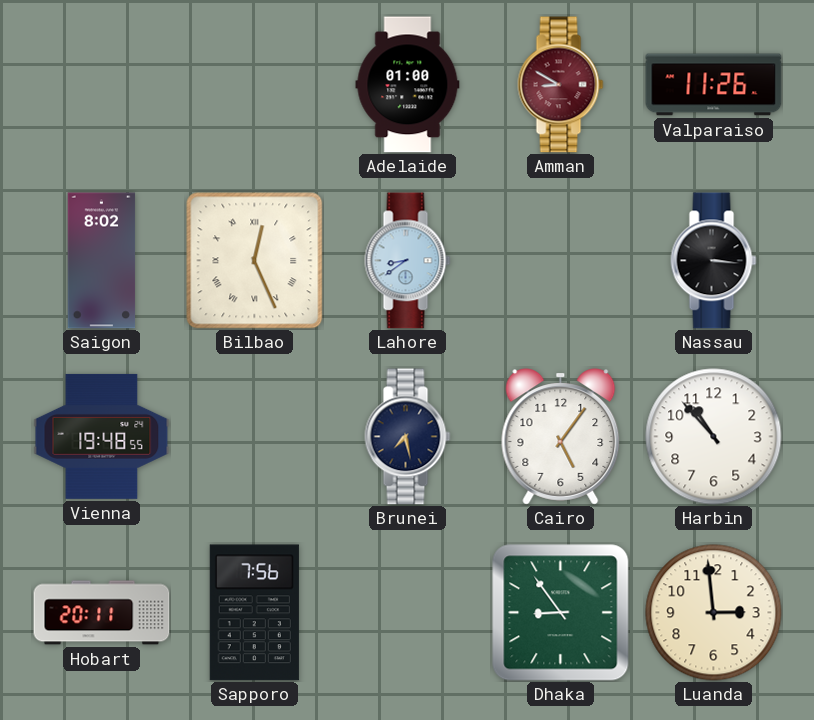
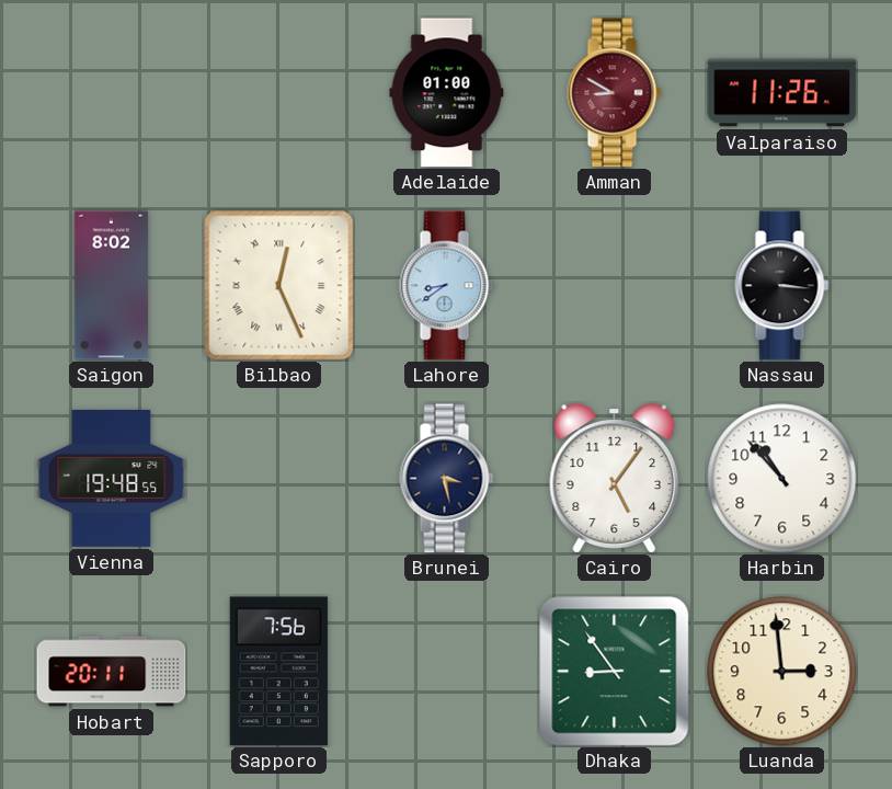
Brunei: 7:28 -> 3:28 (447, 479)
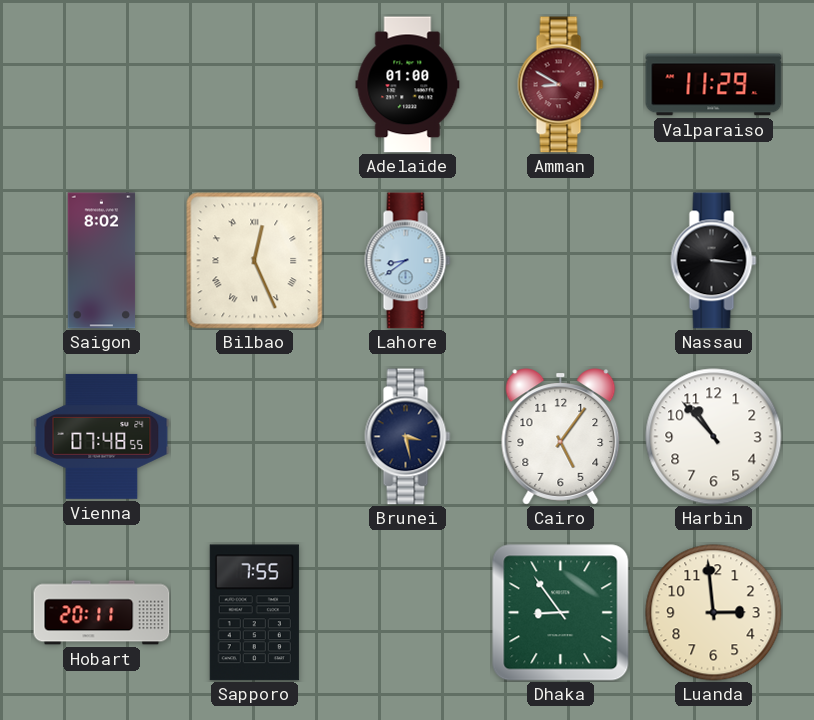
Valparaiso: 11:26 -> 11:29 (714, 85)
Vienna: 19:48 -> 07:48 (102, 436)
Sapporo: 7:56 -> 7:55 (254, 613)
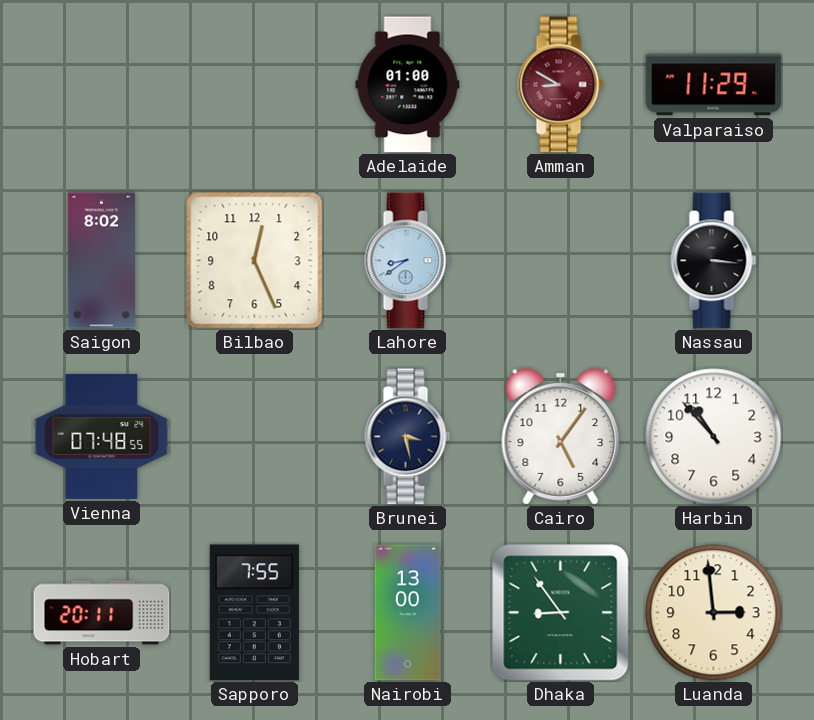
Bilbao numerals: Roman -> Arabic (255, 261)
Nairobi: none -> 13:00 (408, 613)
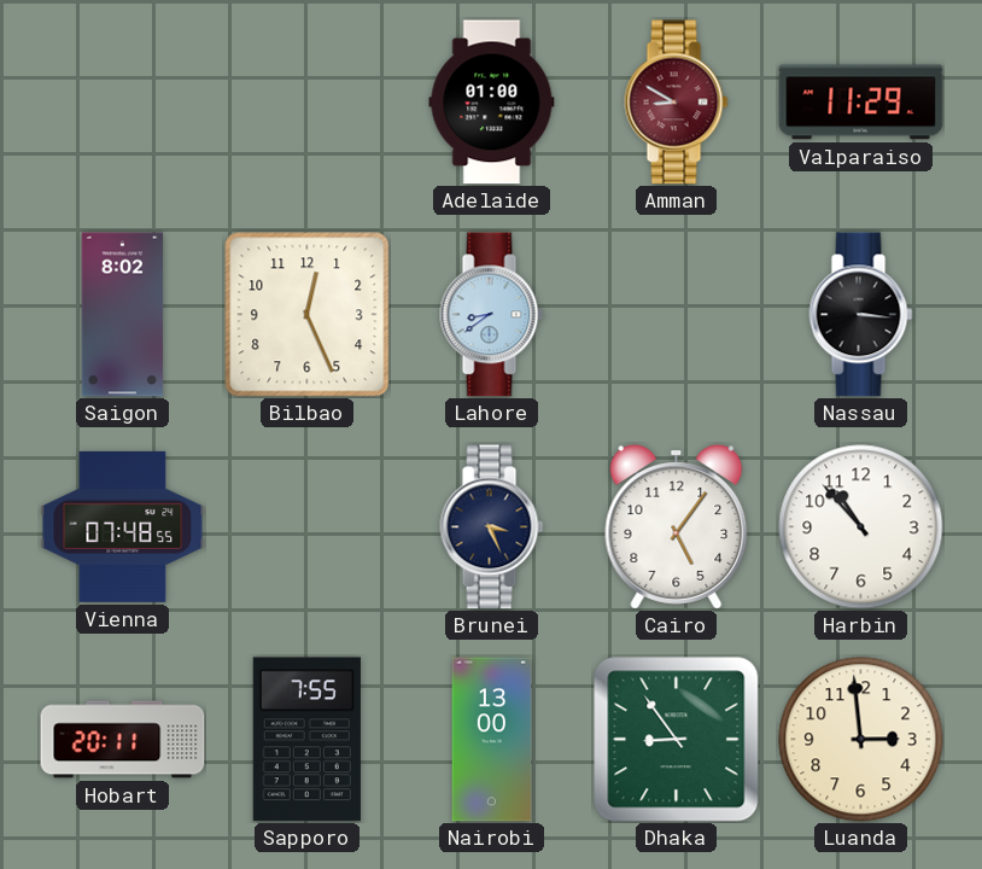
Brunei: 3:28 -> 3:26 (492, 527)
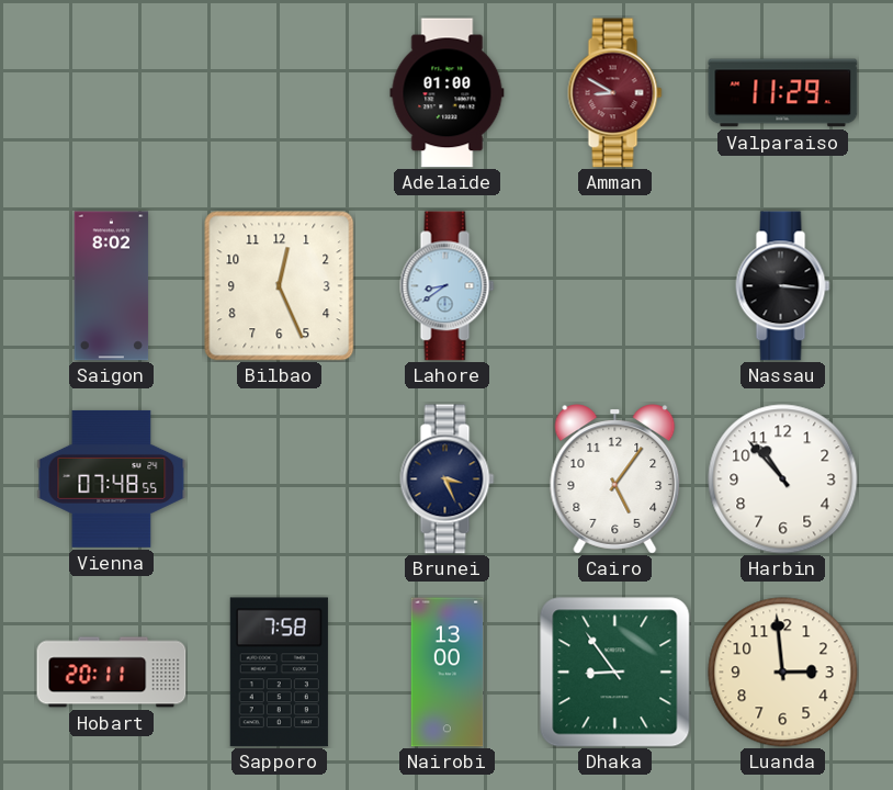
Sapporo: 7:55 -> 7:58 (279, 673)
